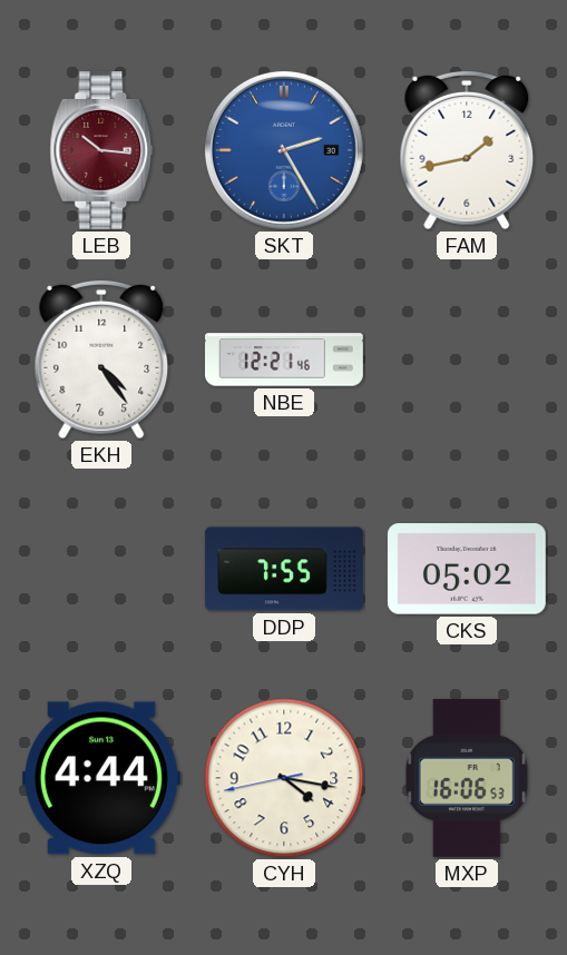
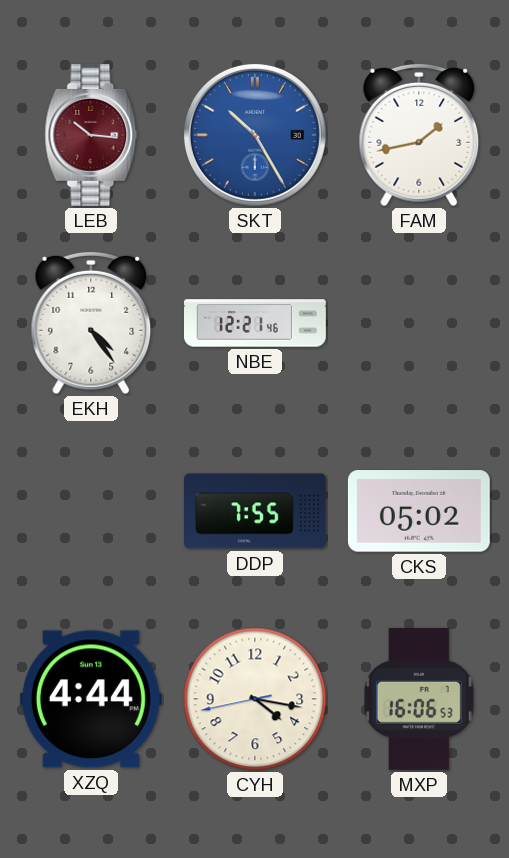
SKT: 2:25 -> 10:25 (255, 135)
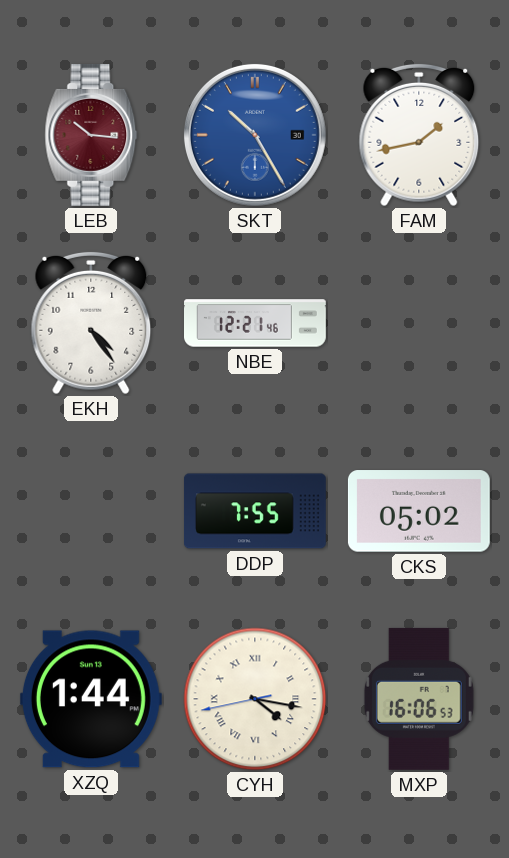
XZQ: 4:44 -> 1:44 (91, 699)
CYH numerals: Arabic -> Roman (255, 699)
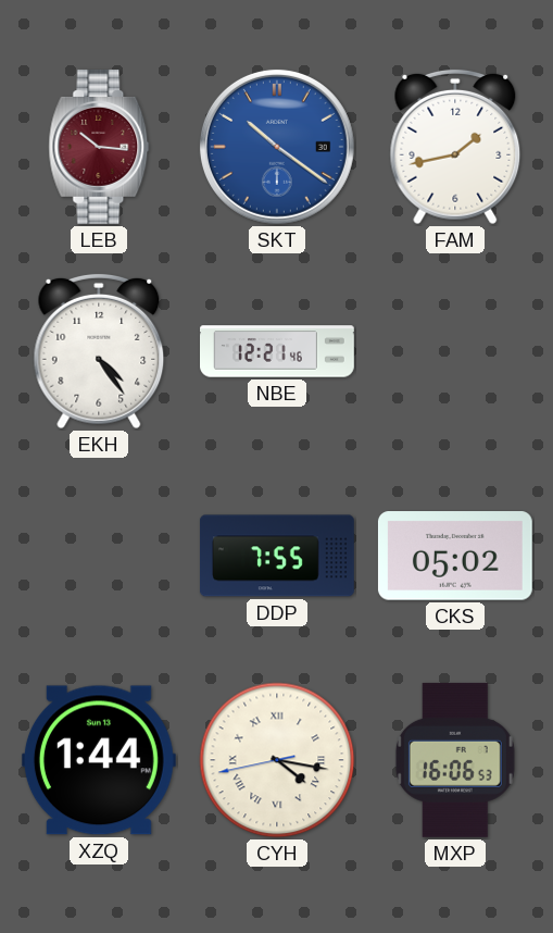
SKT: 10:25 -> 10:21 (277, 147)
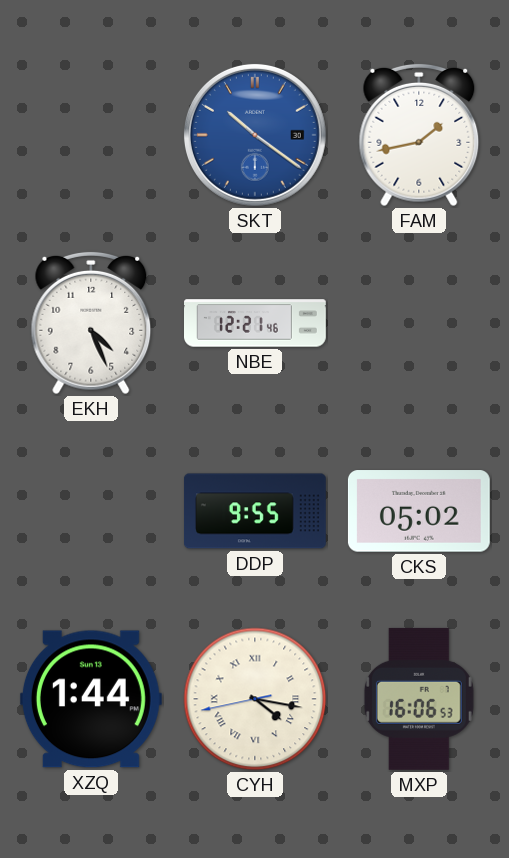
LEB: 10:16 -> none (99, 147)
EKH: 4:24 -> 4:26 (91, 323)
DDP: 7:55 -> 9:55 (255, 511)
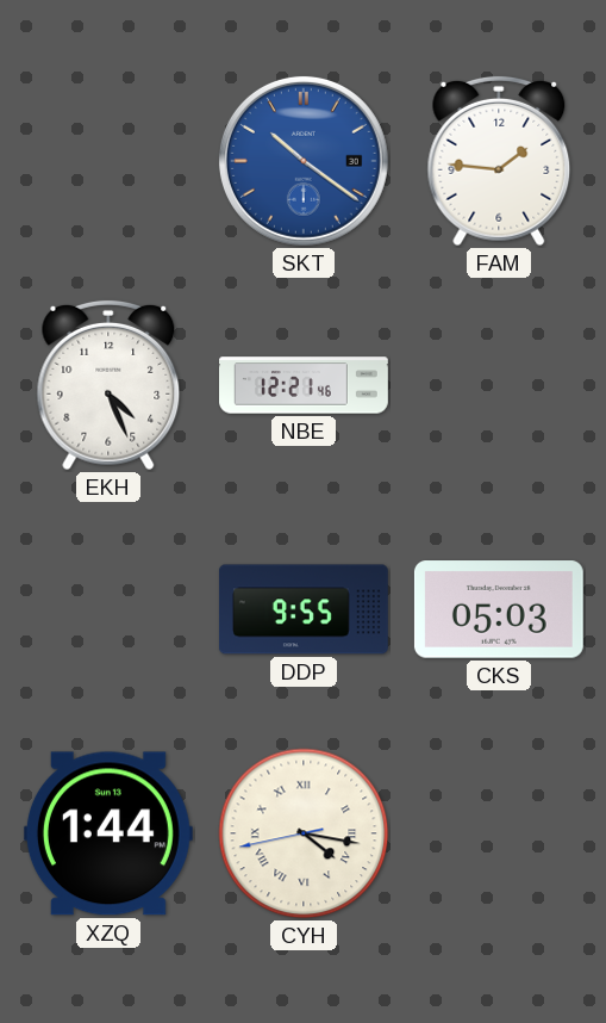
FAM: 1:43 -> 1:46 (499, 161)
CKS: 05:02 -> 05:03 (499, 609)
MXP: 16:06 -> none (419, 699)
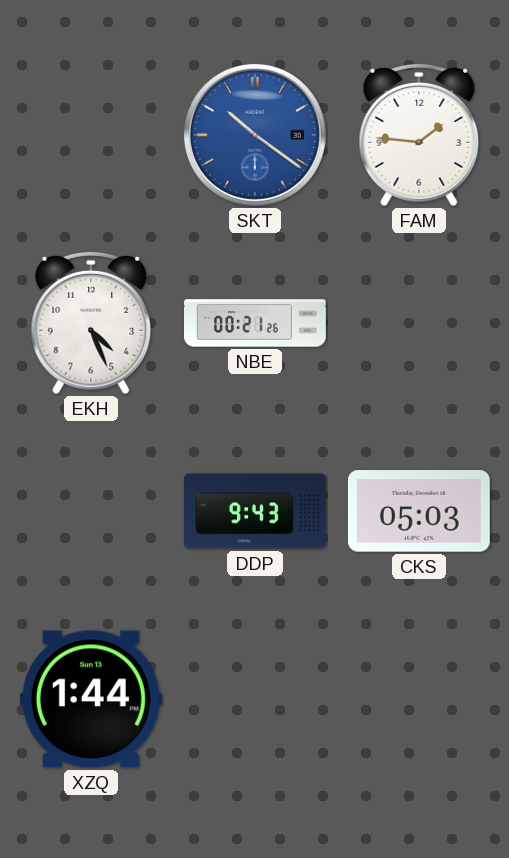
NBE: 12:21 -> 00:21 (256, 323)
DDP: 9:55 -> 9:43 (255, 511)
CYH: 4:16 -> none (304, 833)
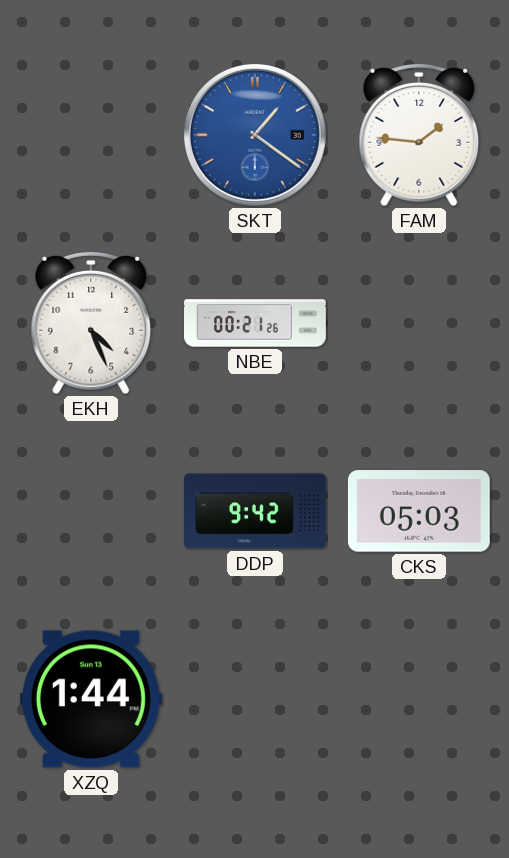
SKT: 10:21 -> 1:21 (255, 135)
DDP: 9:43 -> 9:42 (255, 511)
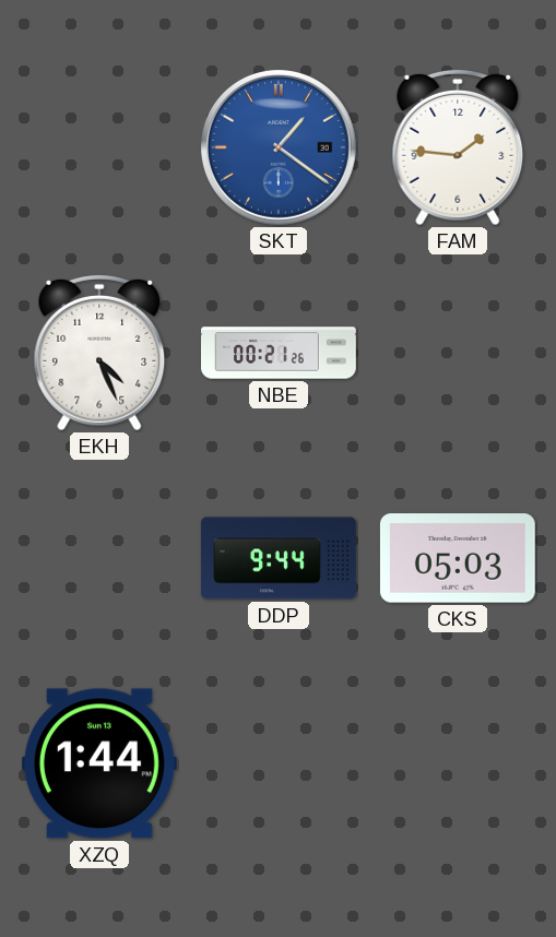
DDP: 9:42 -> 9:44 (279, 558)
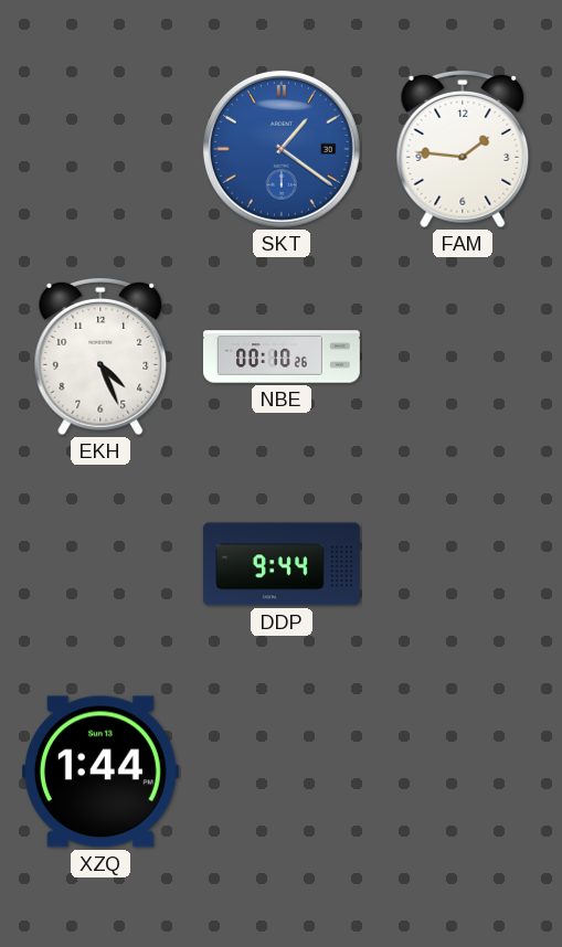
NBE: 00:21 -> 00:10 (283, 357)
CKS: 05:03 -> none (458, 558)
